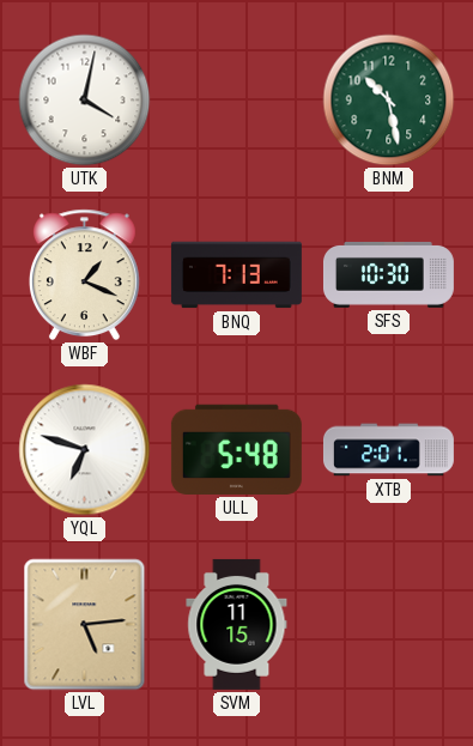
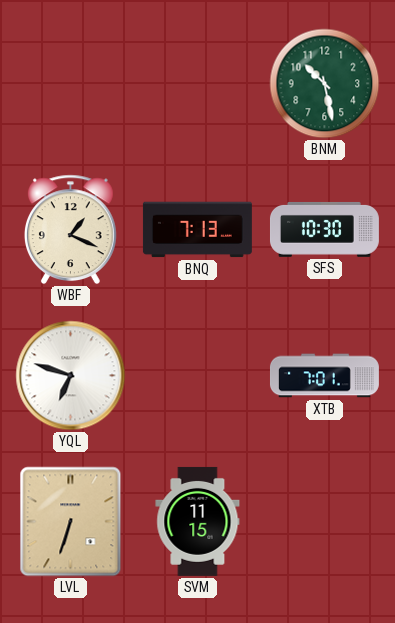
UTK: 4:02 -> none (85, 101)
ULL: 5:48 -> none (236, 449)
XTB: 2:01 -> 7:01 (324, 376)
LVL: 5:14 -> 6:33 (71, 522)
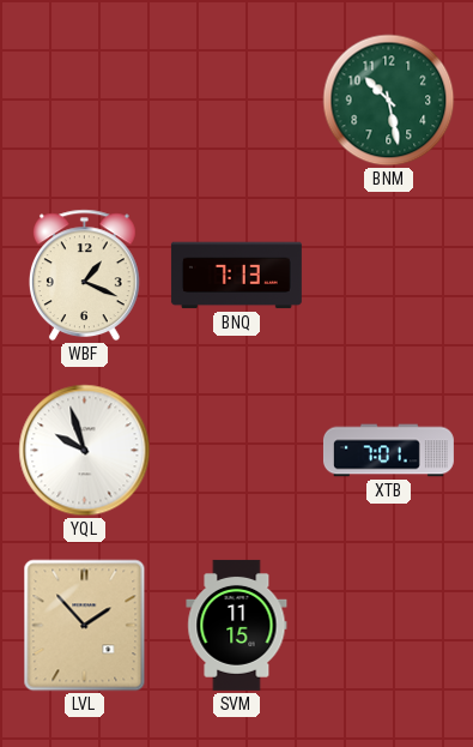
SFS: 10:30 -> none (324, 229)
YQL: 6:48 -> 9:57 (85, 451)
LVL: 6:33 -> 1:53 (85, 626)
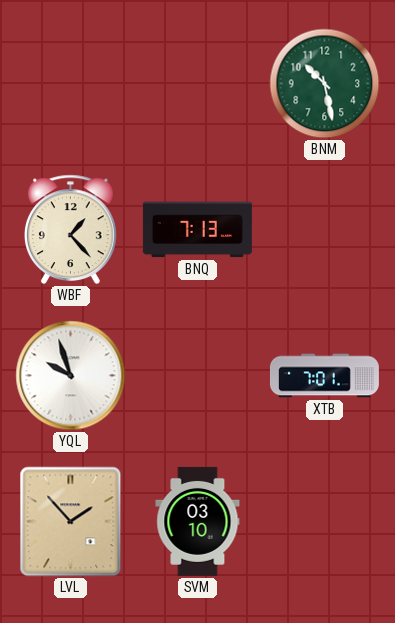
WBF: 1:19 -> 1:23 (70, 230)
SVM: 11:15 -> 03:10 (198, 521)
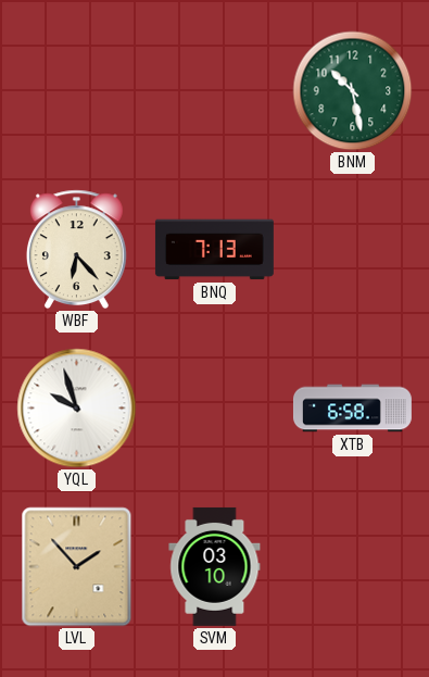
WBF: 1:23 -> 6:23 (76, 250)
XTB: 7:01 -> 6:58 (352, 409)
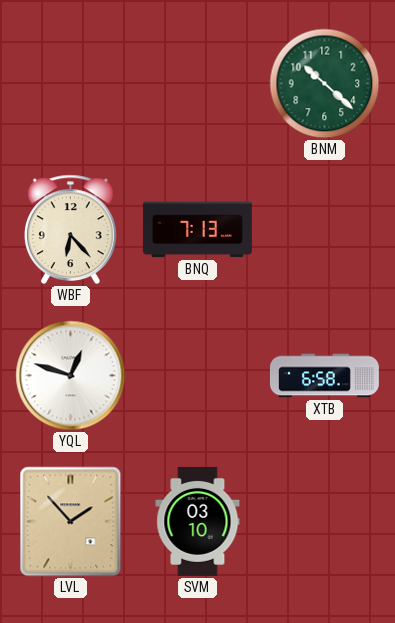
BNM: 10:28 -> 10:22 (325, 84)
YQL: 9:57 -> 12:48 (71, 376)
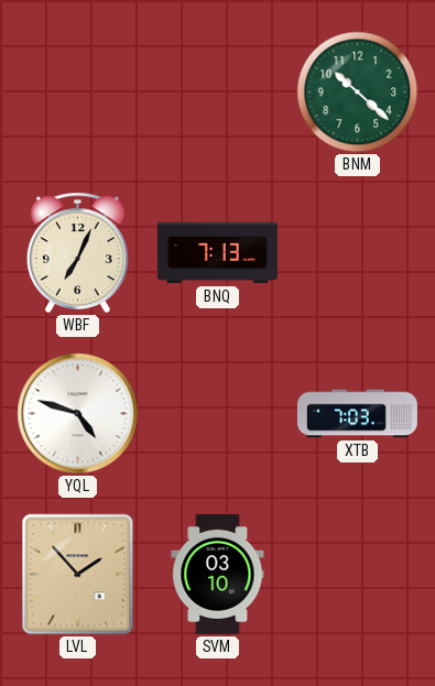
WBF: 6:23 -> 7:04 (77, 253)
YQL: 12:48 -> 4:48 (78, 414)
XTB: 6:58 -> 7:03 (357, 414)
